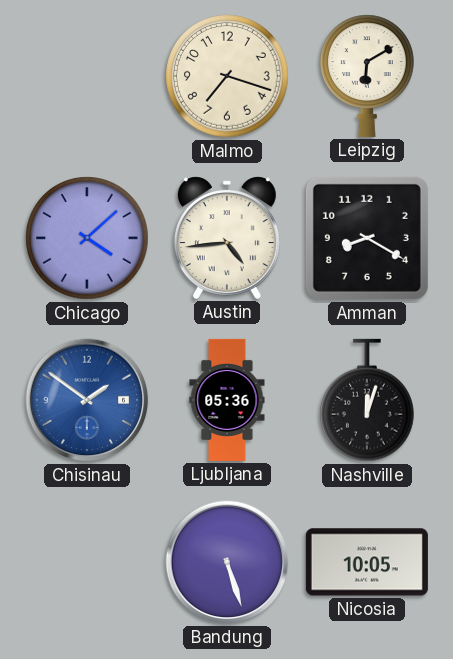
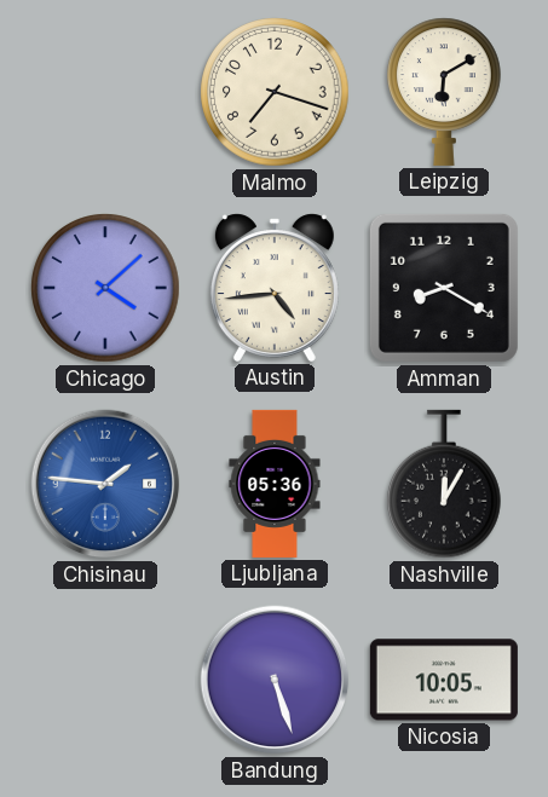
Chisinau: 1:51 -> 1:46 (105, 484)
Nashville: 12:03 -> 12:05 (445, 484)
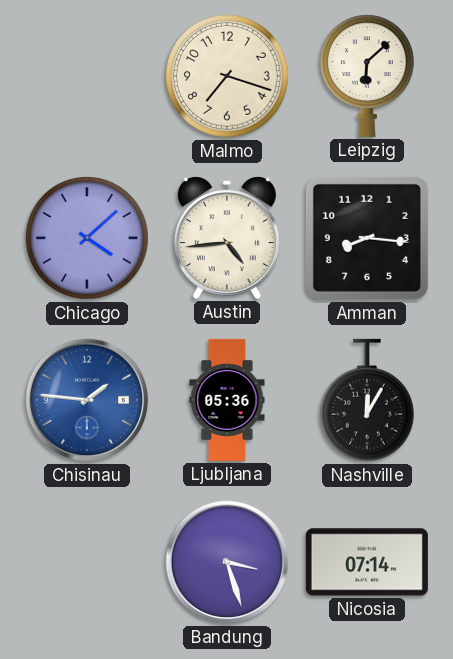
Leipzig: 6:10 -> 6:08 (368, 76)
Amman: 8:20 -> 8:16 (367, 238)
Bandung: 5:27 -> 3:27 (227, 562)
Nicosia: 10:05 -> 07:14 (367, 562)
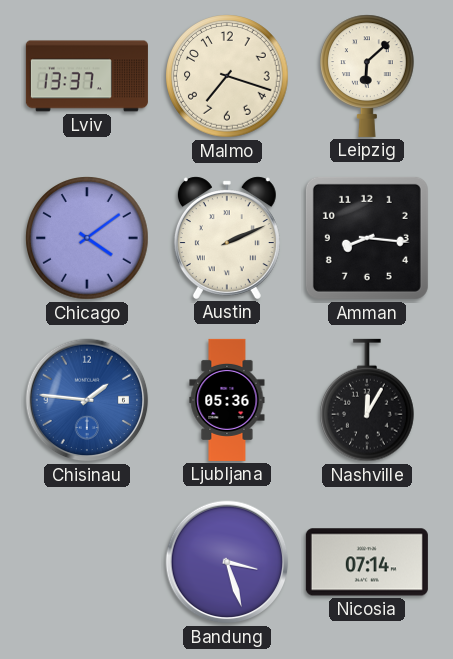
Lviv: none -> 13:37 (87, 76)
Chicago: 4:08 -> 4:09 (87, 238)
Austin: 4:44 -> 2:11 (227, 238)
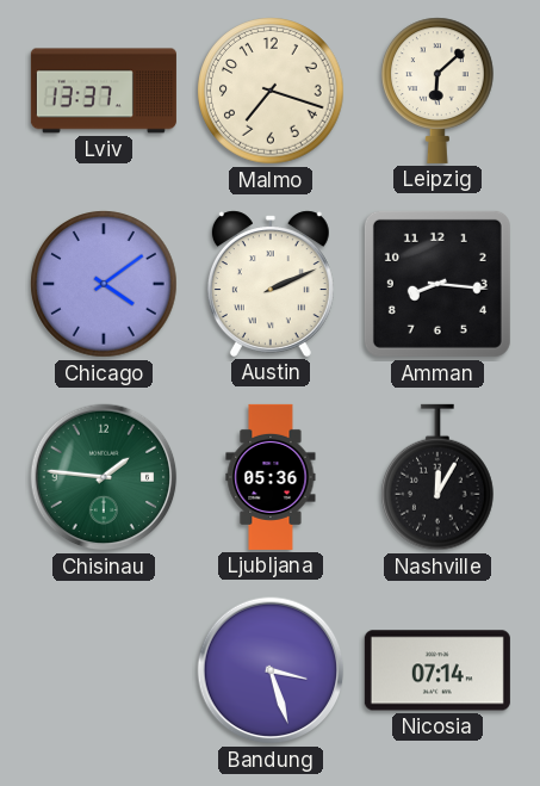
Chisinau dial: blue -> green (104, 477)
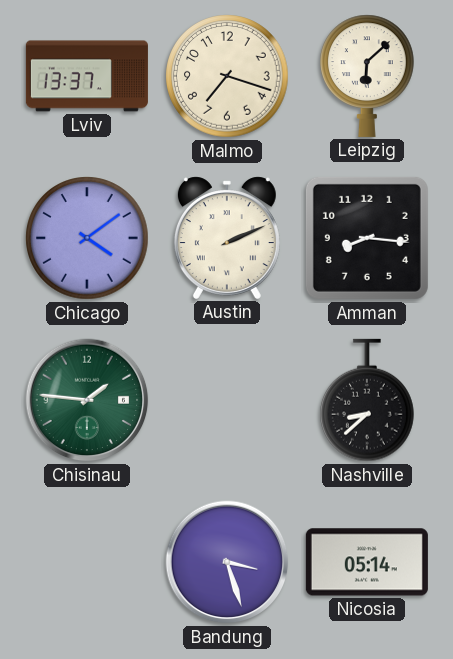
Ljubljana: 05:36 -> none (271, 477)
Nashville: 12:05 -> 8:38 (368, 400)
Nicosia: 07:14 -> 05:14 (367, 562)
